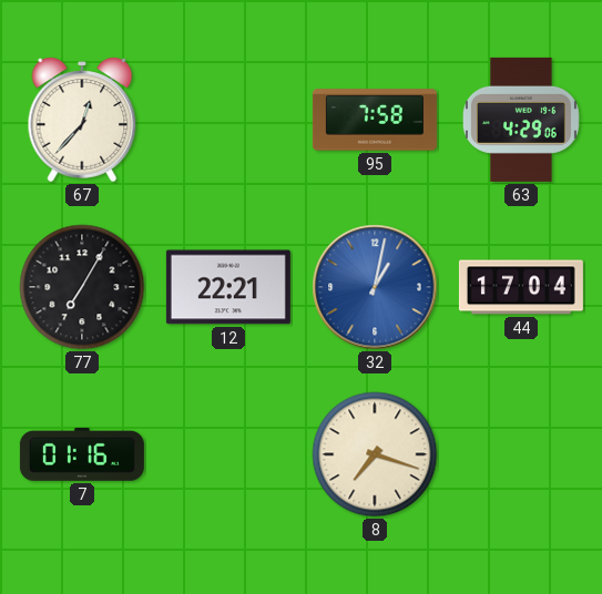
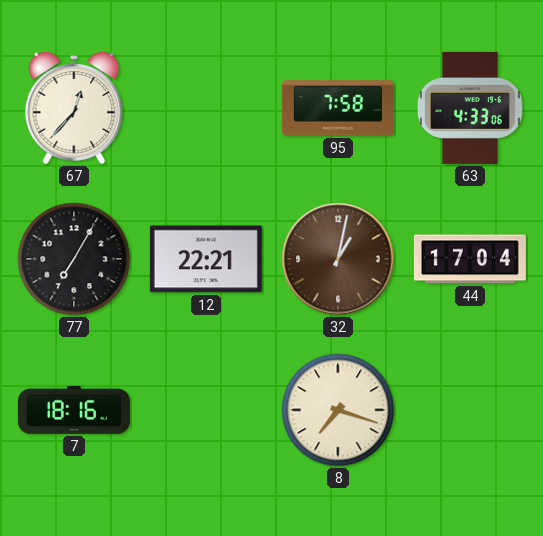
63: 4:29 -> 4:33 (470, 108)
32 dial: blue -> brown (338, 259)
7: 01:16 -> 18:16 (74, 410)
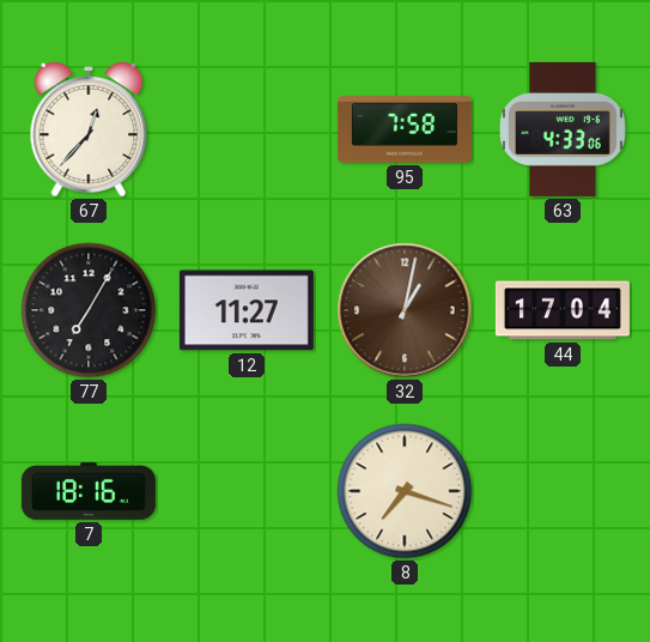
12: 22:21 -> 11:27 (247, 310)
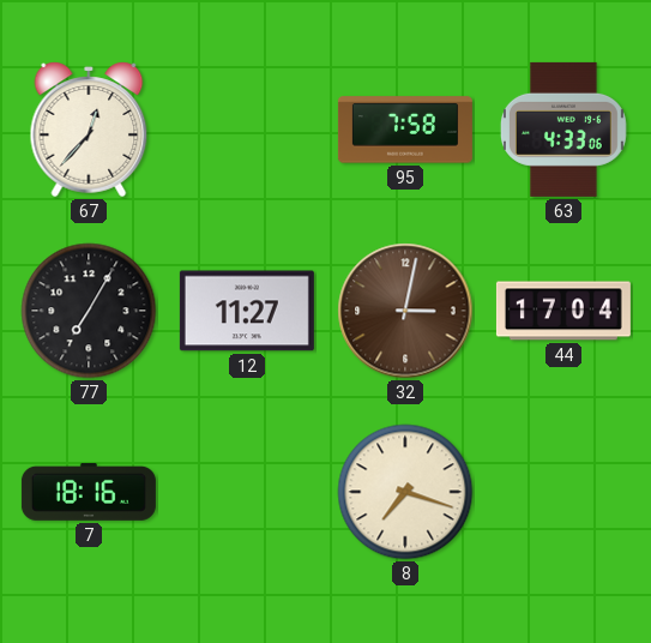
32: 1:02 -> 3:02 (405, 311)
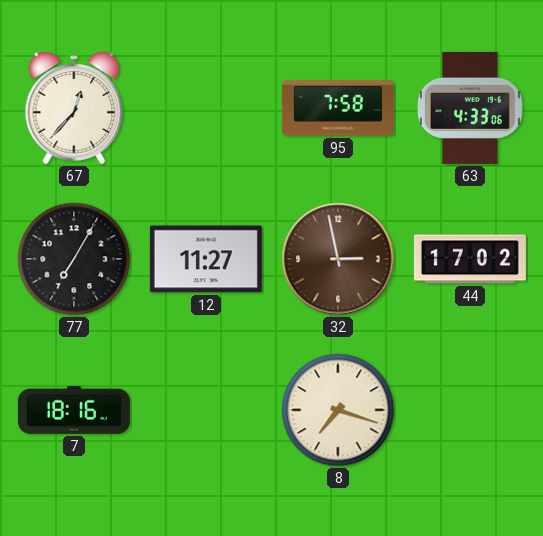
32: 3:02 -> 2:58 (338, 259)
44: 17:04 -> 17:02 (470, 259)
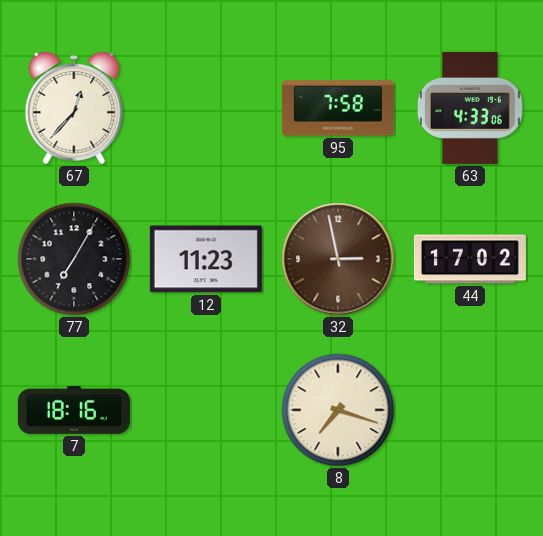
12: 11:27 -> 11:23 (206, 259)
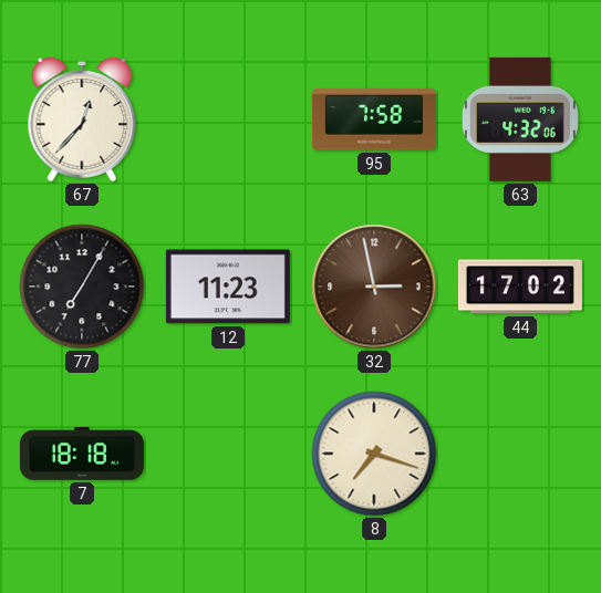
63: 4:33 -> 4:32 (520, 119)
7: 18:16 -> 18:18 (82, 454)
